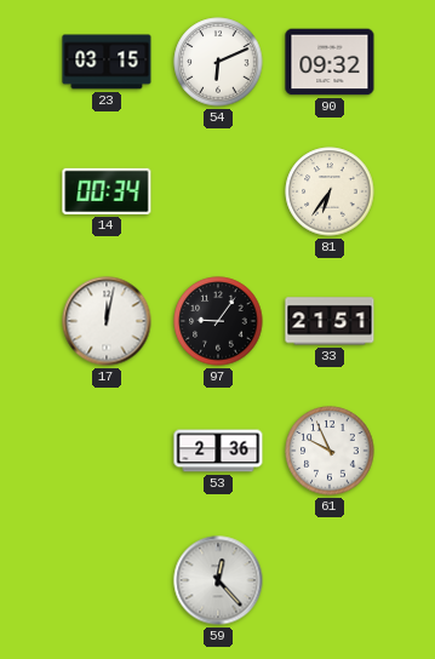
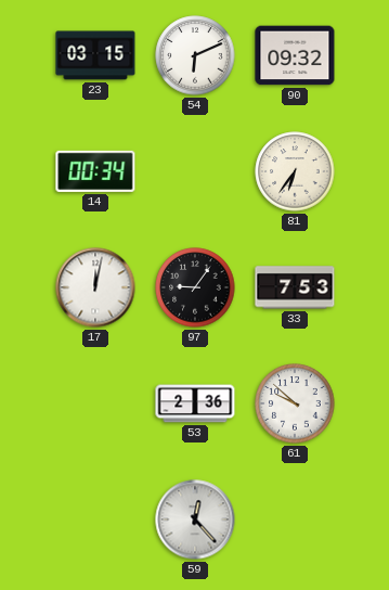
33: 21:51 -> 7:53 (295, 287)
61: 9:56 -> 9:52 (295, 403)
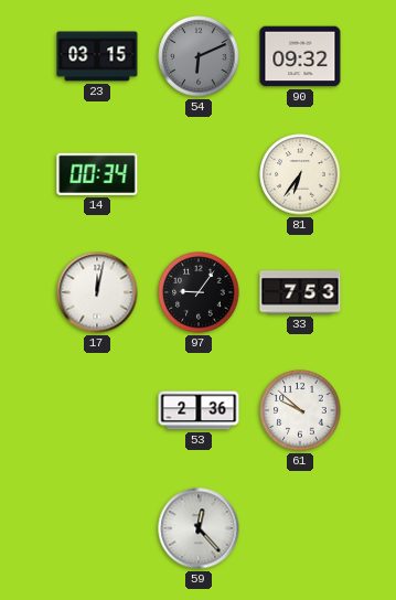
54 dial: white -> grey (199, 56)
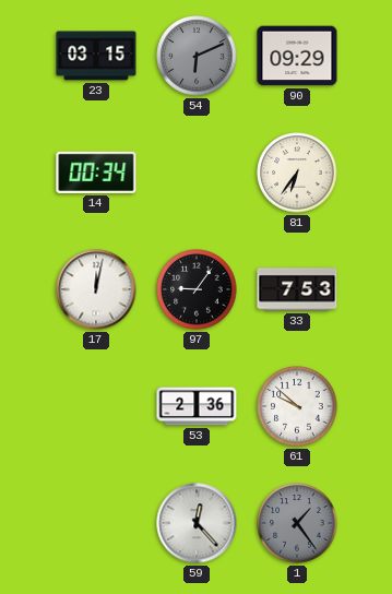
90: 09:32 -> 09:29 (297, 56)
1: none -> 1:24 (297, 523)
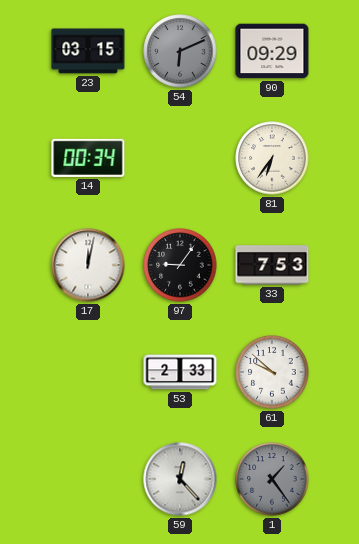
53: 2:36 -> 2:33 (180, 372)
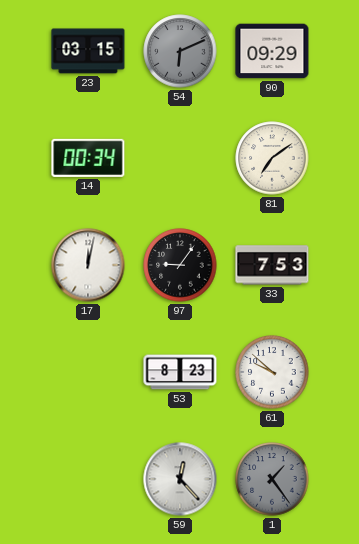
81: 6:36 -> 7:09 (272, 158)
53: 2:33 -> 8:23 (180, 372)
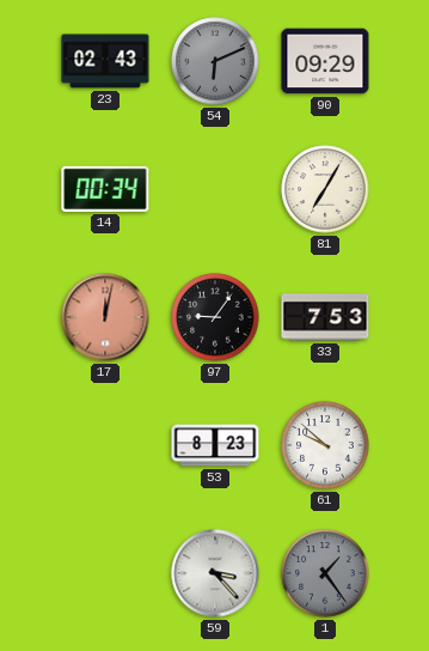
23: 03:15 -> 02:43 (105, 61)
81: 7:09 -> 7:05 (325, 189)
17 dial: white -> salmon (105, 317)
59: 12:23 -> 3:23 (215, 573)
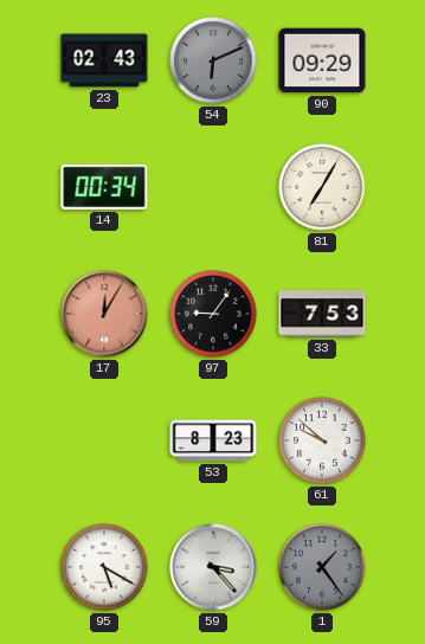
17: 12:02 -> 12:05 (104, 314)
95: none -> 5:20 (104, 567)
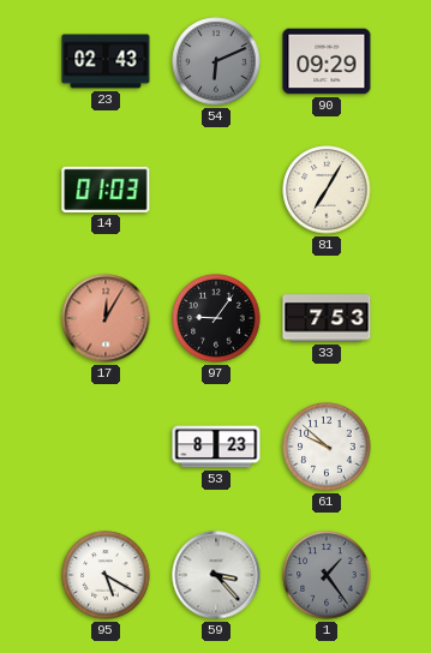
14: 00:34 -> 01:03 (106, 190)
